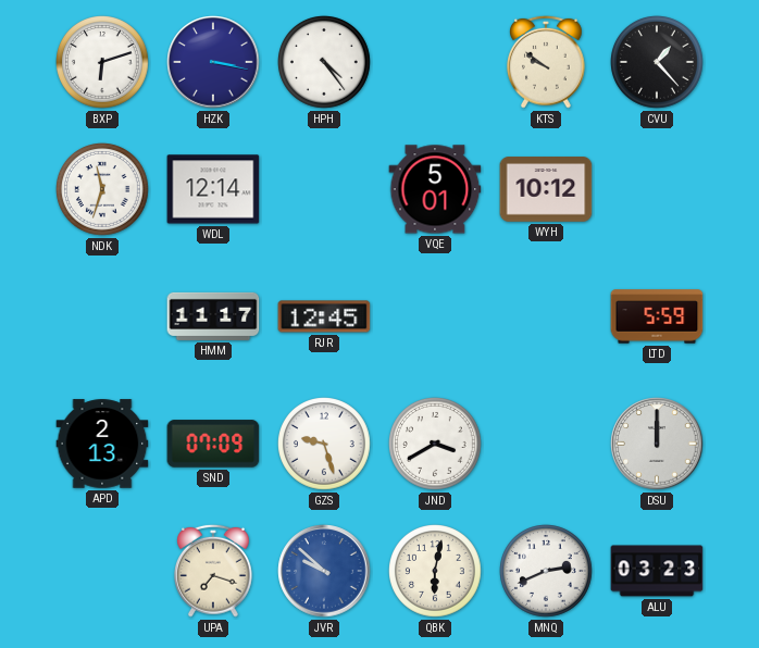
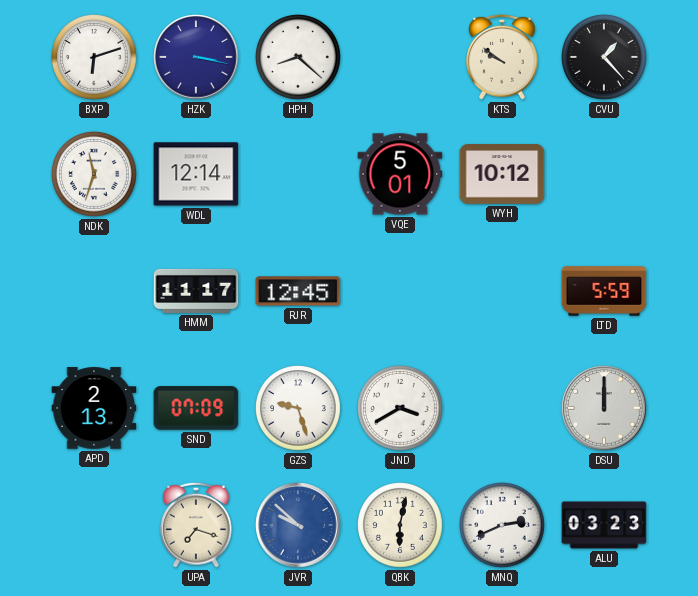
HPH: 4:24 -> 8:22 (299, 58)
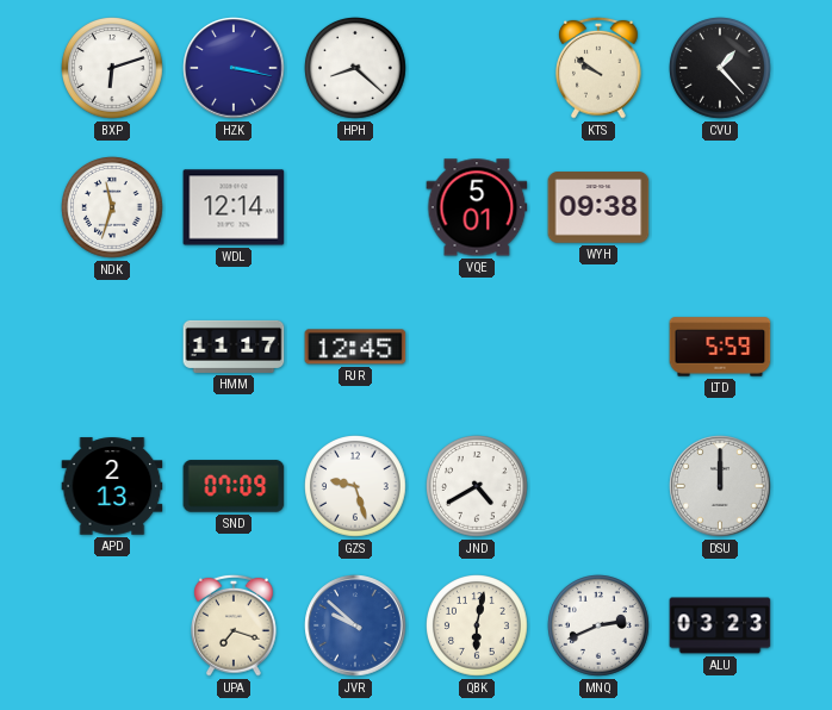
WYH: 10:12 -> 09:38 (598, 207)
JND: 3:40 -> 4:40 (478, 487)
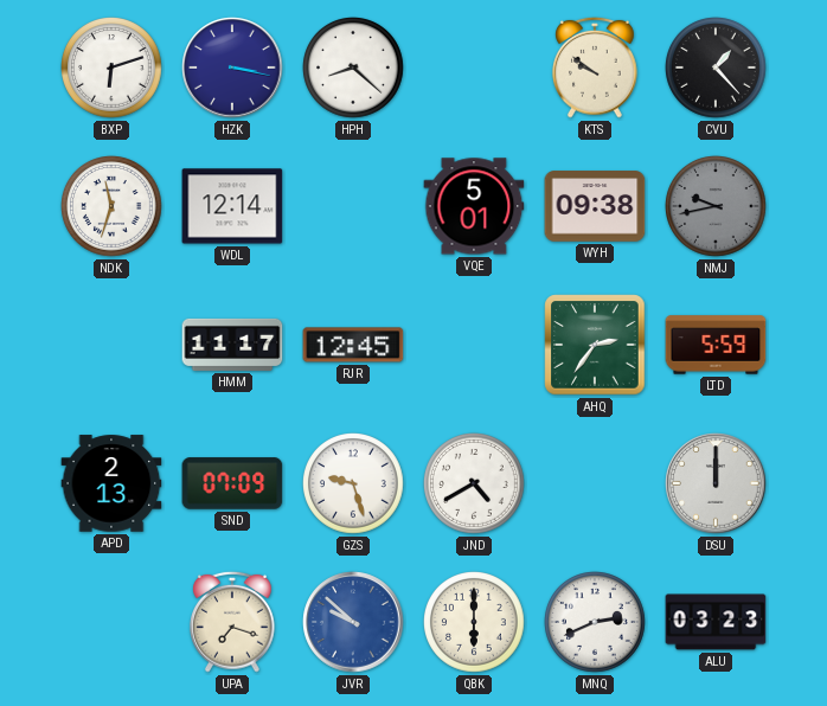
NMJ: none -> 9:43 (717, 207)
AHQ: none -> 2:36 (595, 345)
QBK: 6:02 -> 6:00 (475, 623)
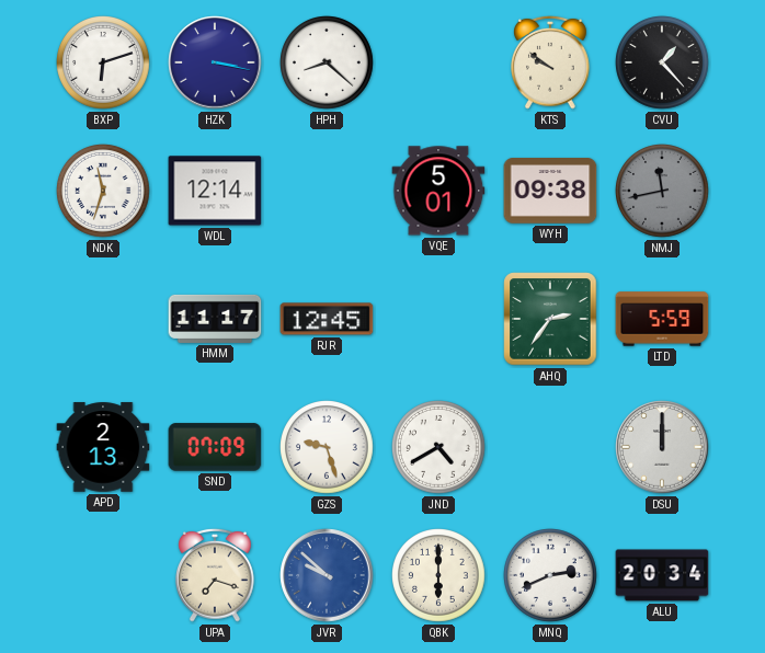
NMJ: 9:43 -> 11:43 (663, 192)
ALU: 03:23 -> 20:34 (662, 575)
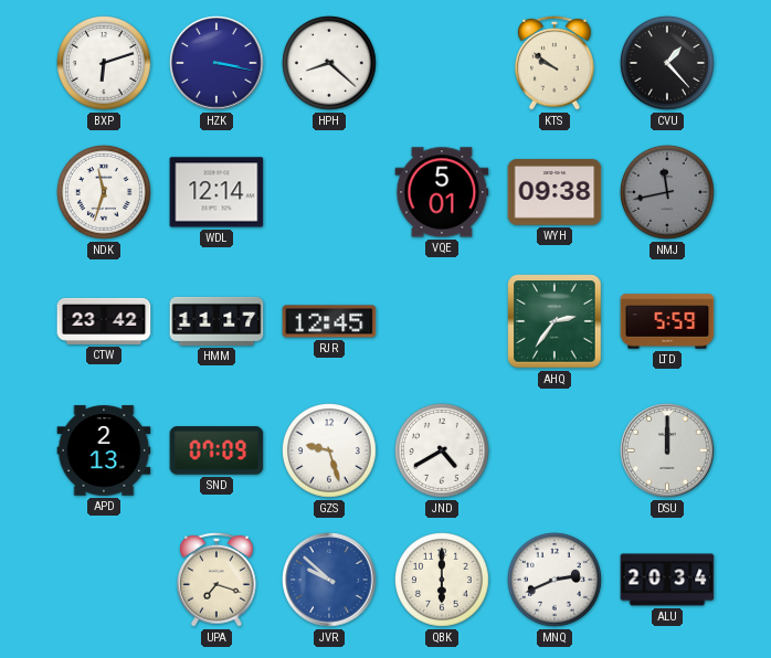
CTW: none -> 23:42 (104, 321)
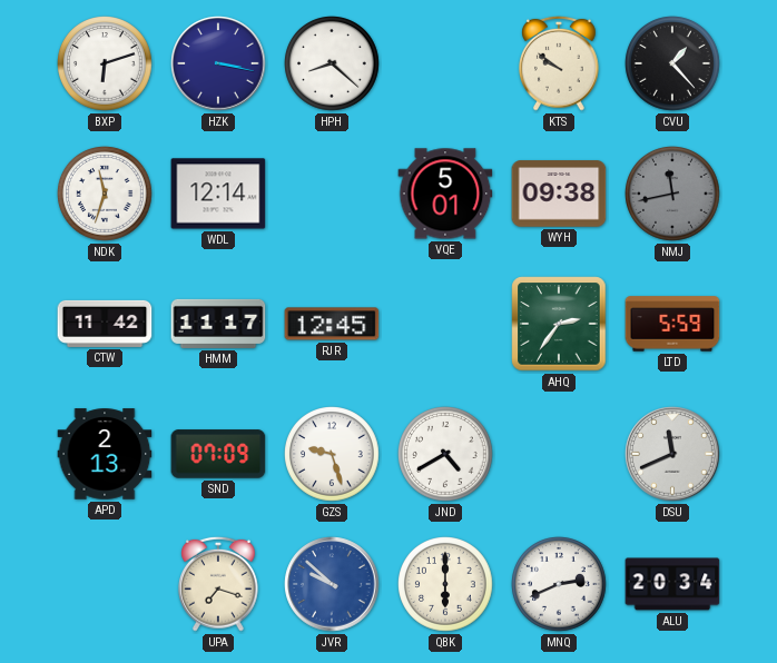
CTW: 23:42 -> 11:42 (105, 324)
DSU: 12:00 -> 11:41 (672, 454)
